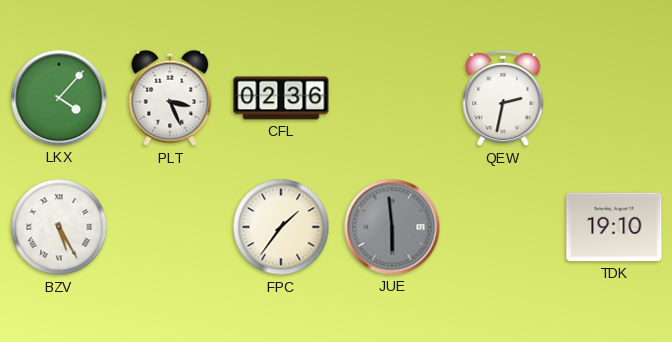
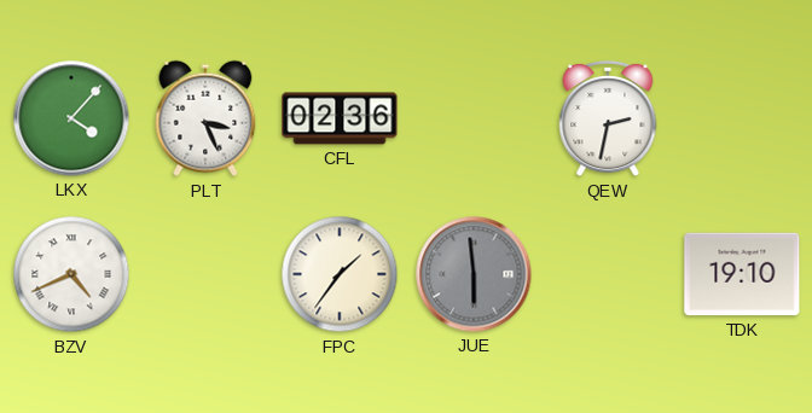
BZV: 5:25 -> 4:41 (71, 274)
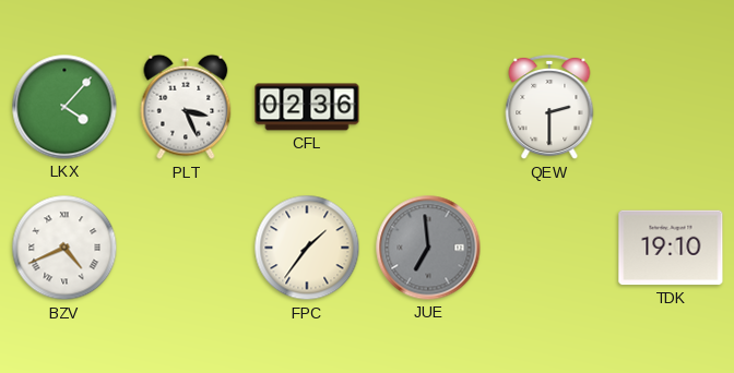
QEW: 2:32 -> 2:30 (549, 107)
JUE: 5:59 -> 6:59 (428, 248)
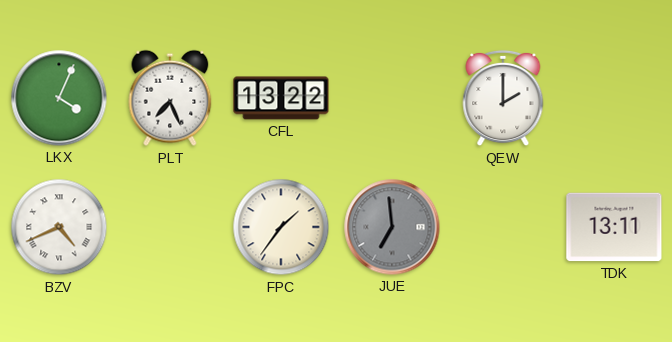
LKX: 4:07 -> 4:04 (59, 98)
PLT: 3:26 -> 7:26 (170, 98)
CFL: 02:36 -> 13:22 (281, 98)
QEW: 2:30 -> 2:00 (503, 98)
TDK: 19:10 -> 13:11 (614, 227)
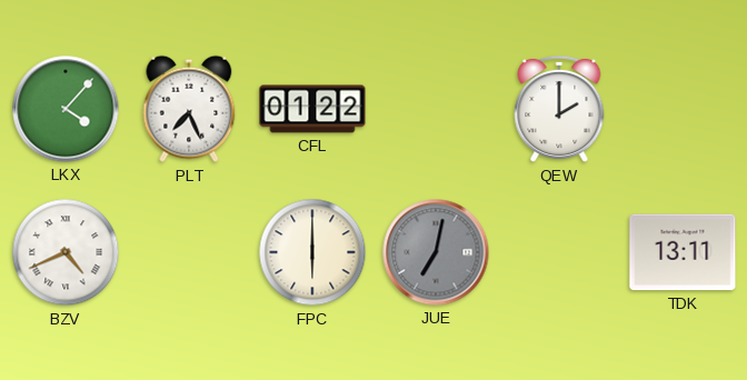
LKX: 4:04 -> 4:07 (66, 109)
CFL: 13:22 -> 01:22 (312, 109)
FPC: 1:36 -> 6:00 (312, 252)
JUE: 6:59 -> 7:02 (436, 252)
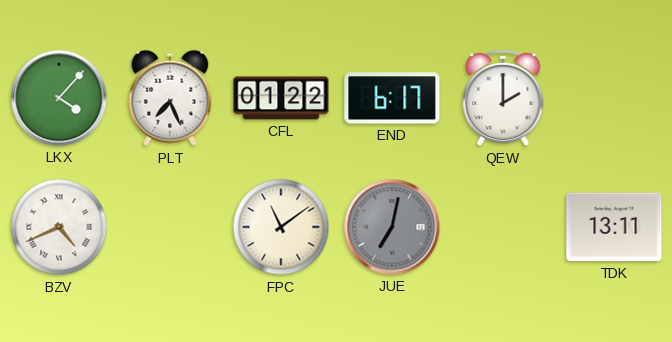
END: none -> 6:17 (392, 98)
FPC: 6:00 -> 11:09 (281, 227)
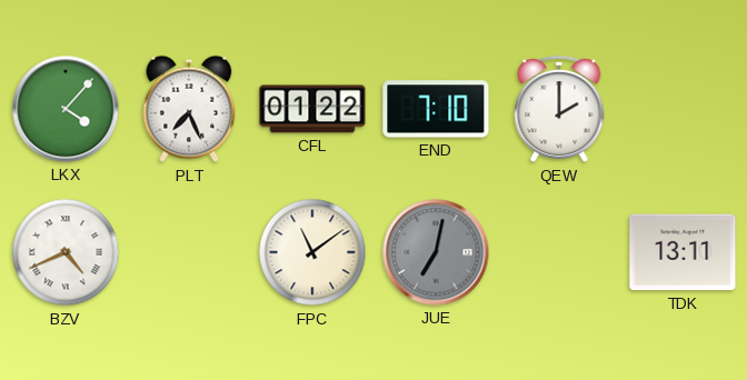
END: 6:17 -> 7:10 (436, 109)
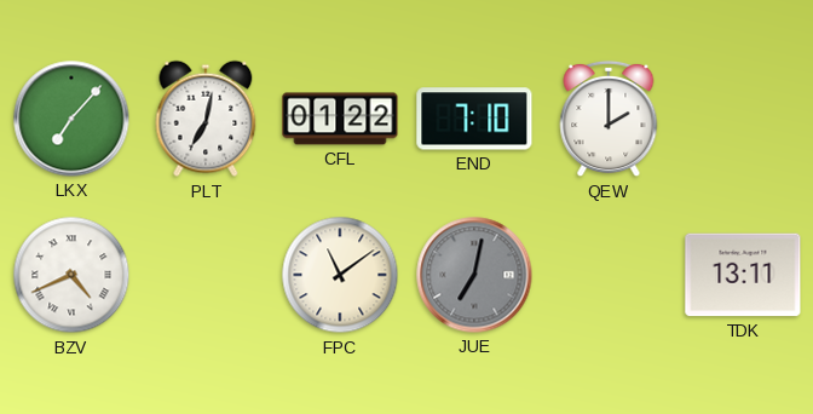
LKX: 4:07 -> 7:07 (71, 119)
PLT: 7:26 -> 7:02 (206, 119)
